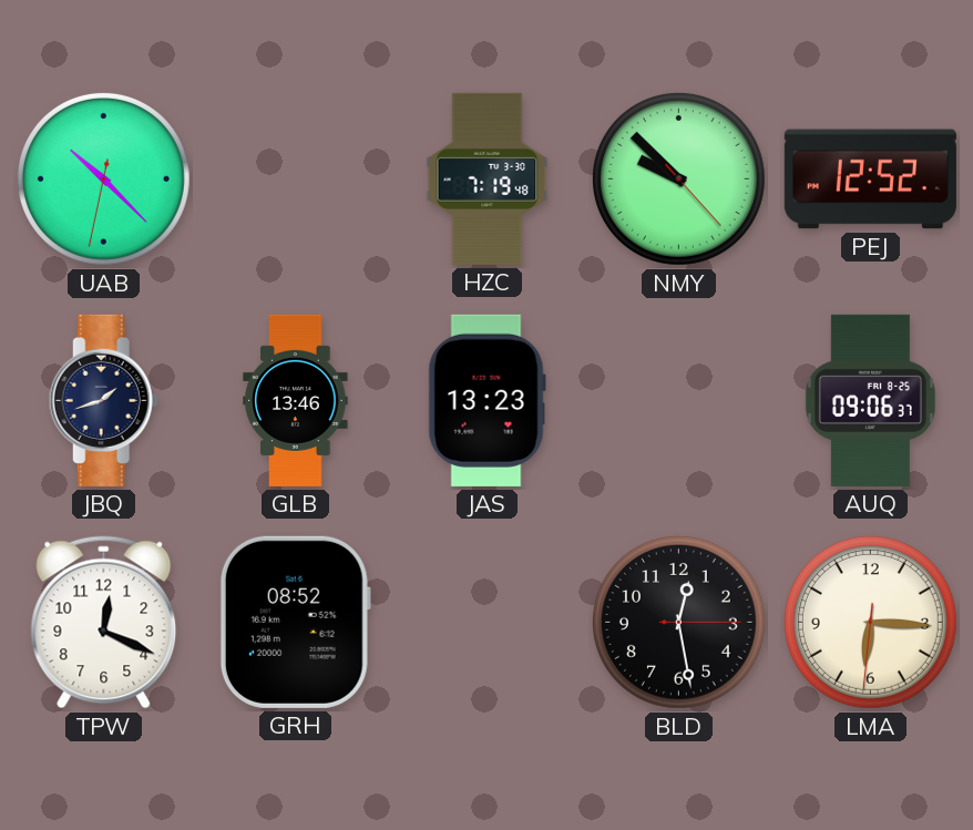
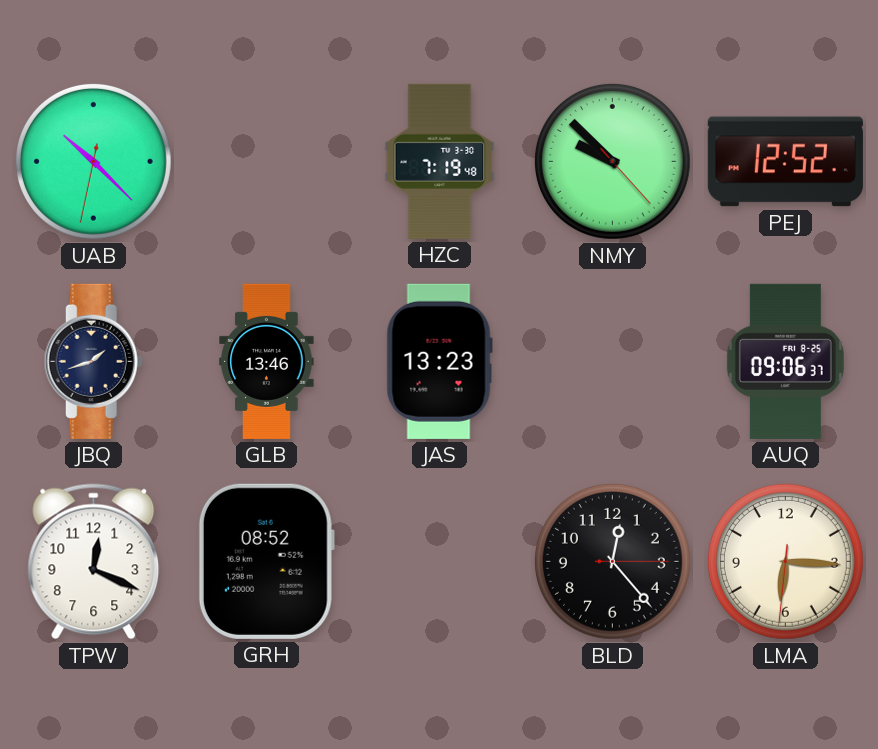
BLD: 12:28 -> 12:23 (612, 561)
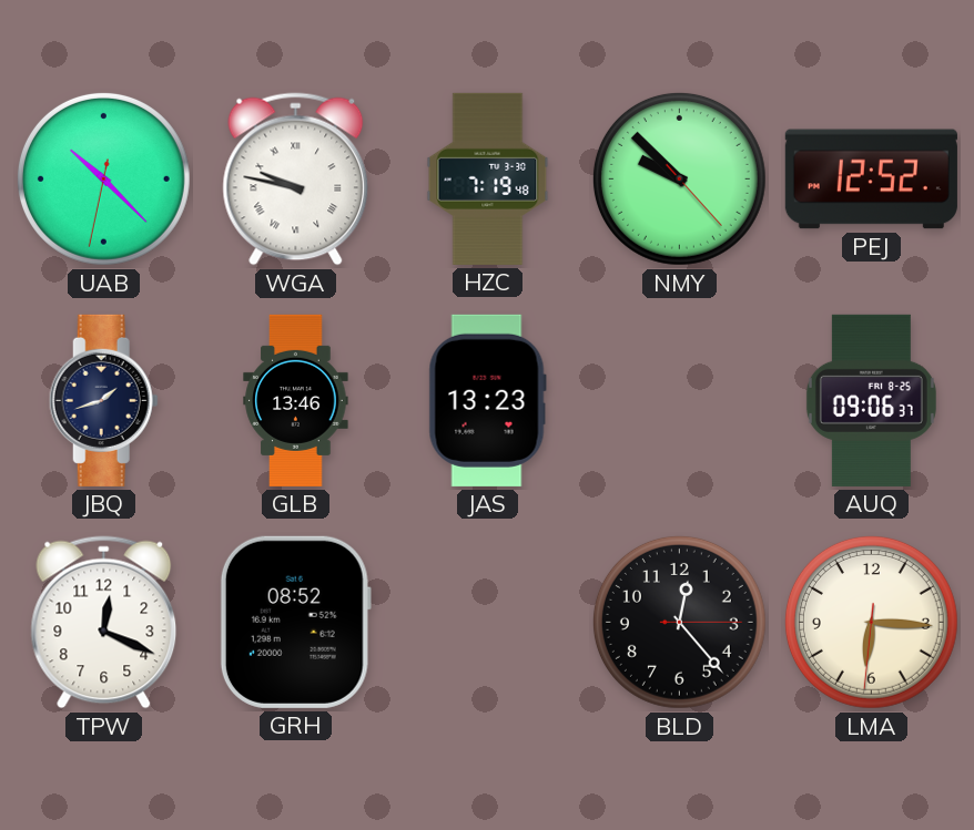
WGA: none -> 9:47 (296, 180)
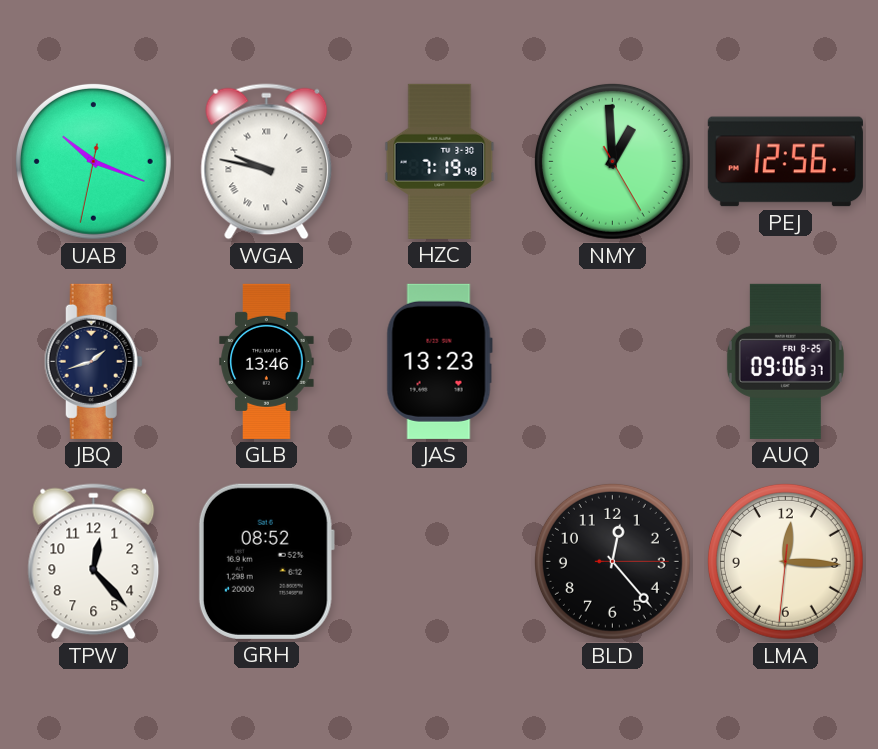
UAB: 10:22 -> 10:18 (93, 161)
NMY: 9:52 -> 12:59 (612, 161)
PEJ: 12:52 -> 12:56 (785, 162)
TPW: 12:19 -> 12:23 (94, 562)
LMA: 6:15 -> 12:15 (785, 561)
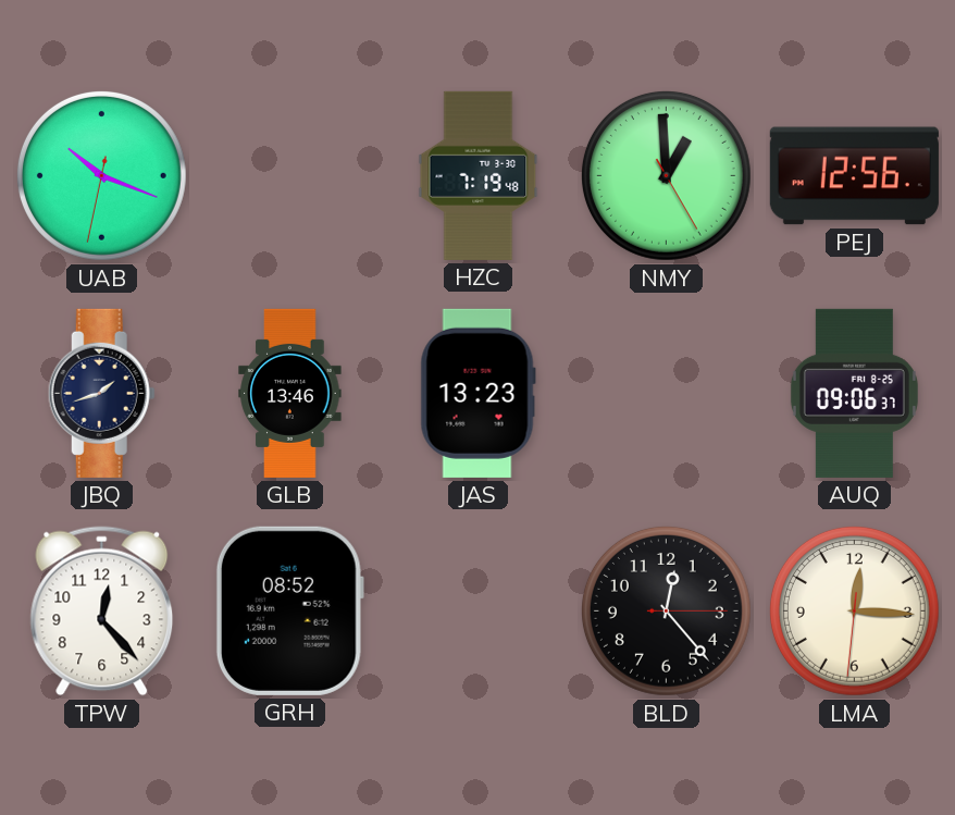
WGA: 9:47 -> none (267, 162)
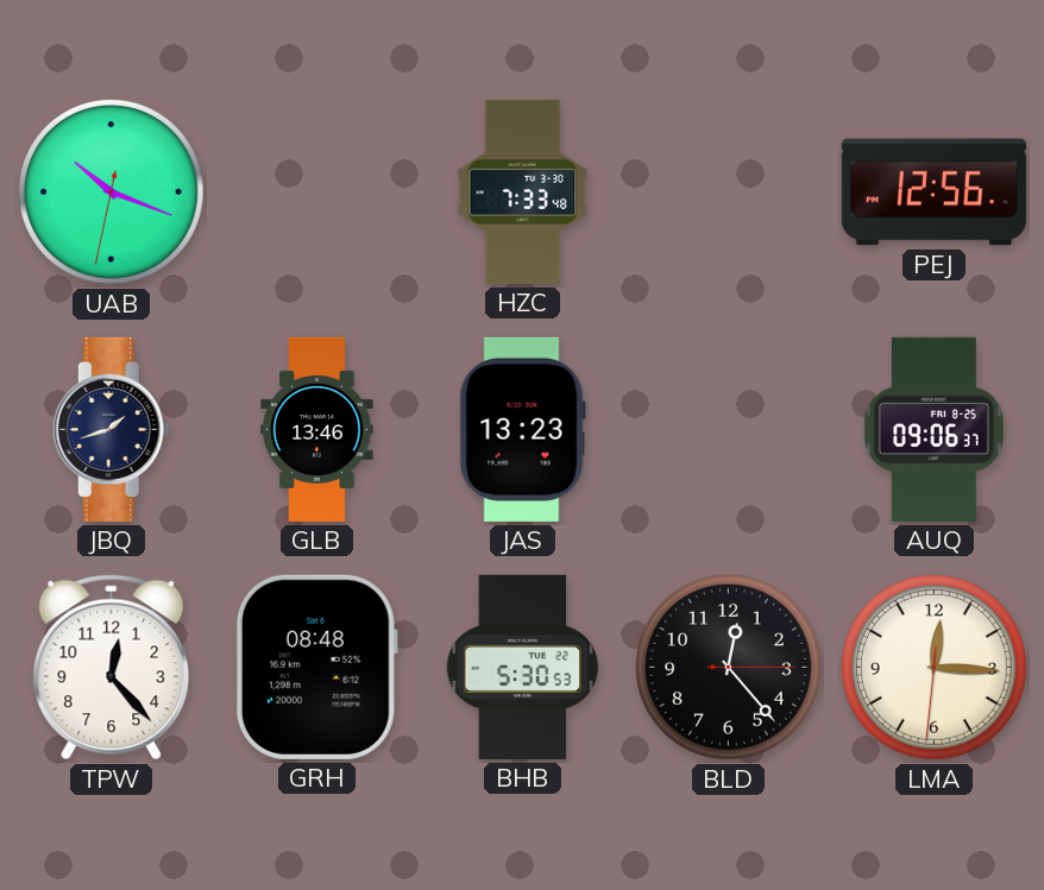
HZC: 7:19 -> 7:33 (523, 191)
NMY: 12:59 -> none (666, 175)
GRH: 08:52 -> 08:48 (316, 667)
BHB: none -> 5:30 (523, 667)
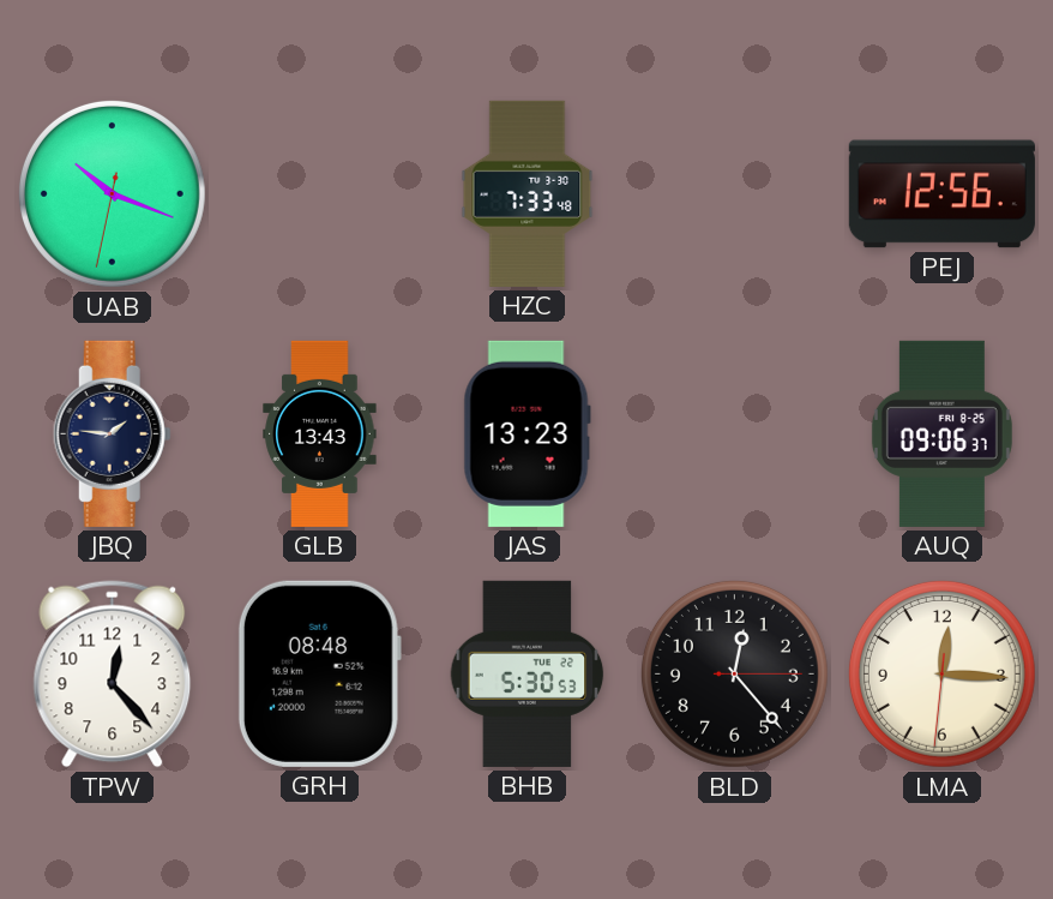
JBQ: 1:42 -> 1:46 (112, 433)
GLB: 13:46 -> 13:43 (320, 433)
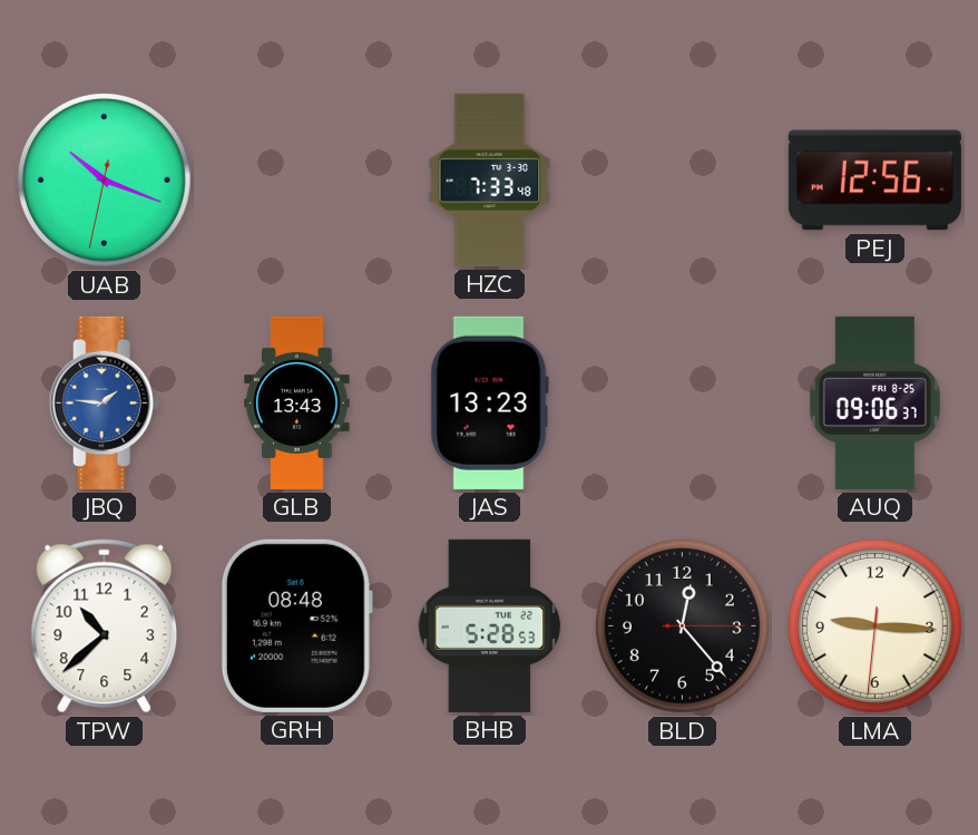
JBQ dial: navy -> blue (104, 402)
TPW: 12:23 -> 10:38 (105, 627)
BHB: 5:30 -> 5:28 (490, 625)
LMA: 12:15 -> 9:15 (874, 625)
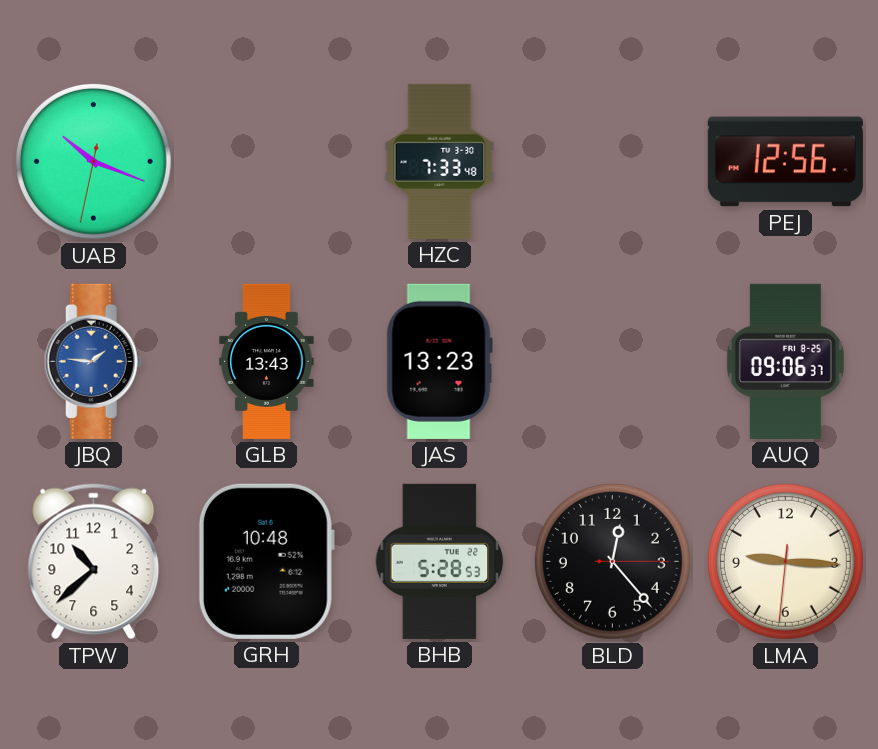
GRH: 08:48 -> 10:48 (266, 561)
